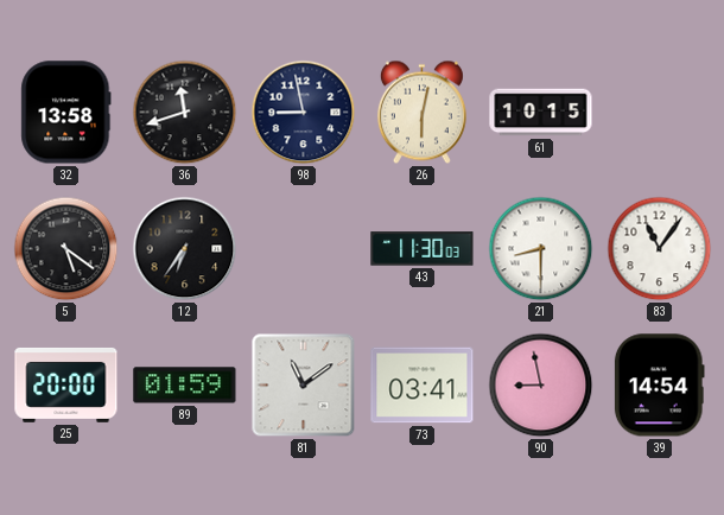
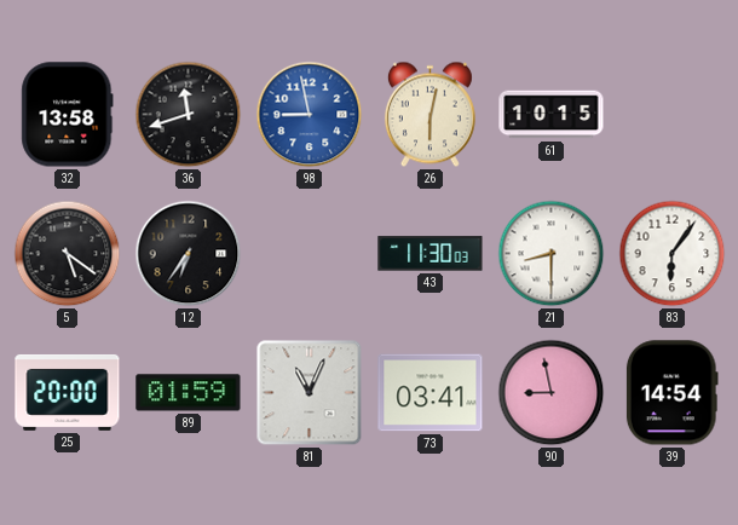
98 dial: navy -> blue (310, 115)
83: 11:06 -> 6:06 (673, 254)
81: 11:09 -> 11:04 (310, 393)
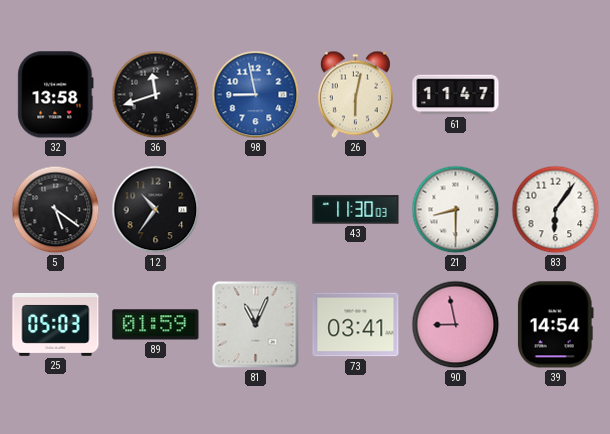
61: 10:15 -> 11:47 (456, 95)
12: 6:36 -> 10:36 (156, 210)
25: 20:00 -> 05:03 (56, 324)
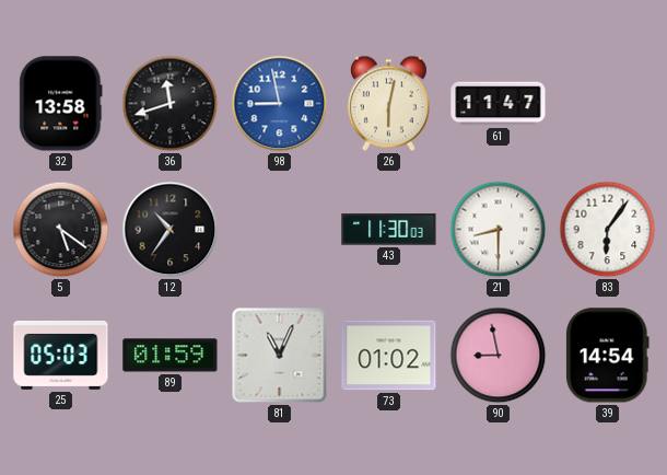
73: 03:41 -> 01:02 (389, 356)
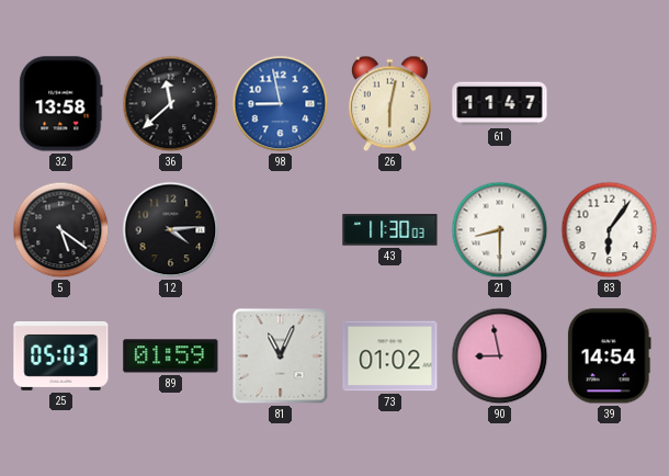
36: 11:42 -> 11:38 (171, 104)
12: 10:36 -> 4:14 (171, 230)
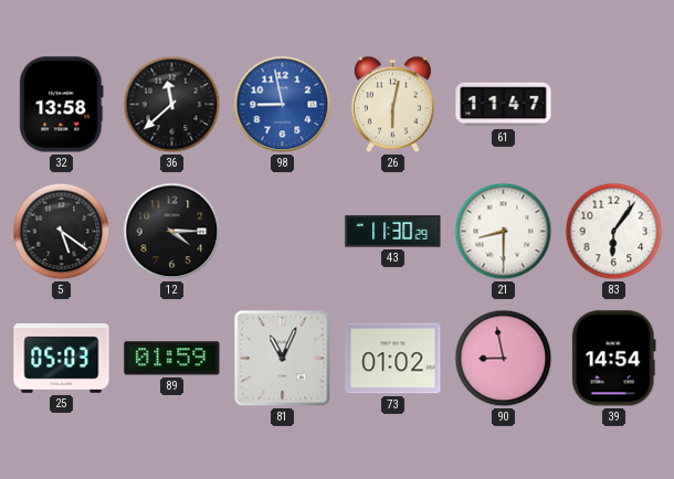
12: 4:14 -> 4:15 (172, 232)
43: 11:30:03 -> 11:30:29 (393, 232)
